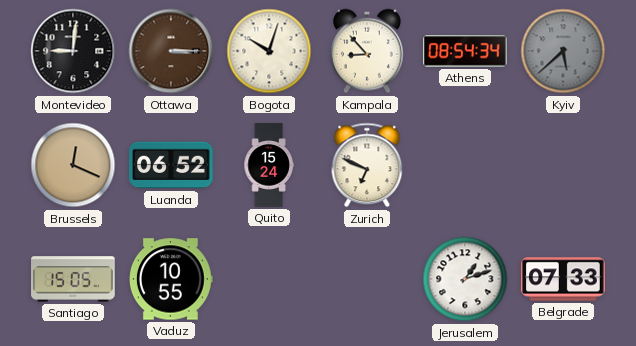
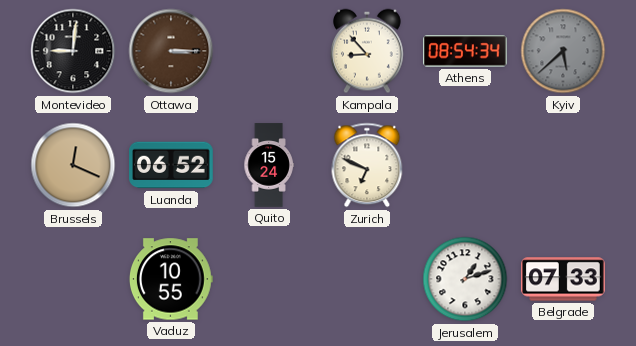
Bogota: 10:03 -> none (269, 51)
Santiago: 15:05 -> none (73, 279)
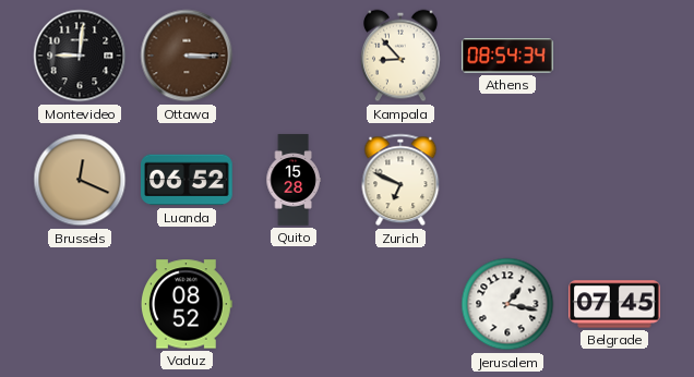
Kyiv: 5:38 -> none (563, 51)
Quito: 15:24 -> 15:28 (294, 180)
Vaduz: 10:55 -> 08:52 (187, 304)
Jerusalem: 1:12 -> 1:17 (507, 304)
Belgrade: 07:33 -> 07:45 (614, 304)
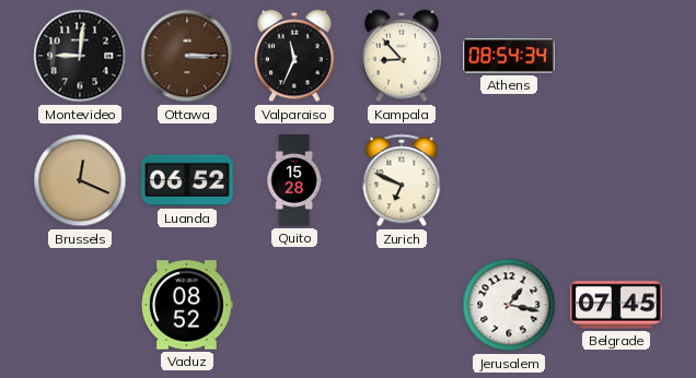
Valparaiso: none -> 11:34 (295, 56)
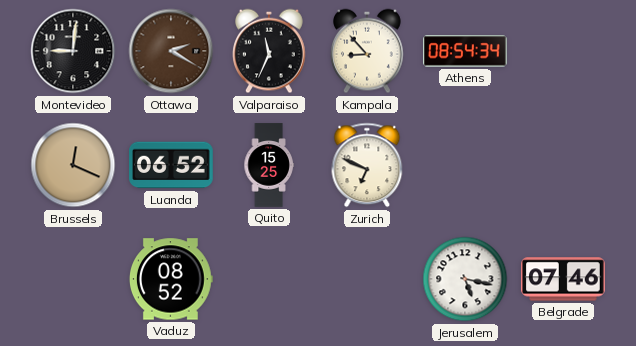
Ottawa: 3:15 -> 2:20 (171, 51)
Quito: 15:28 -> 15:25 (269, 165)
Jerusalem: 1:17 -> 5:17 (465, 279)
Belgrade: 07:45 -> 07:46 (563, 279)
